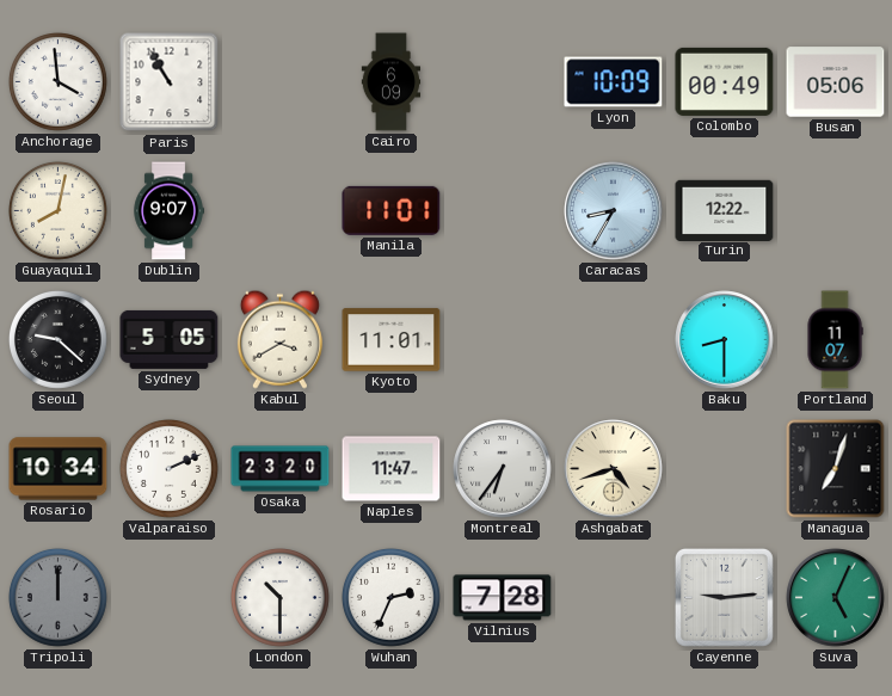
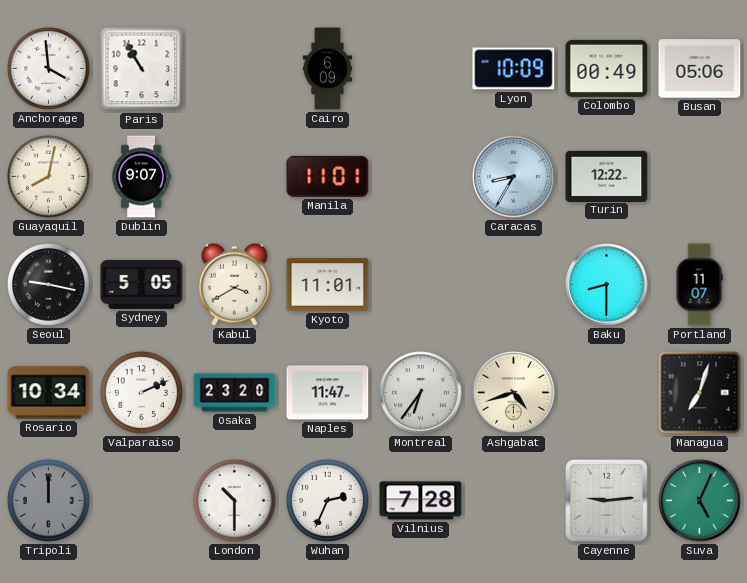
Seoul: 9:22 -> 9:17 (49, 285)
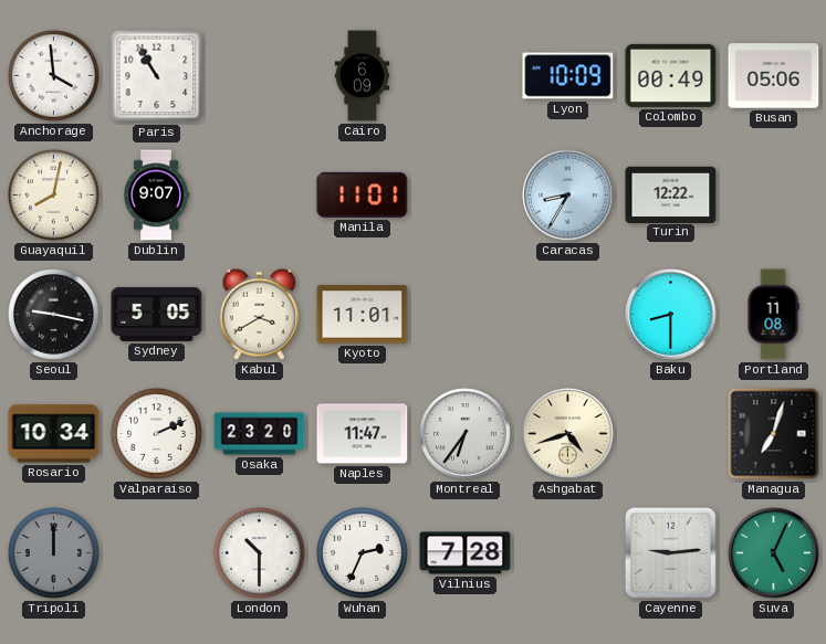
Portland: 11:07 -> 11:08 (773, 315)
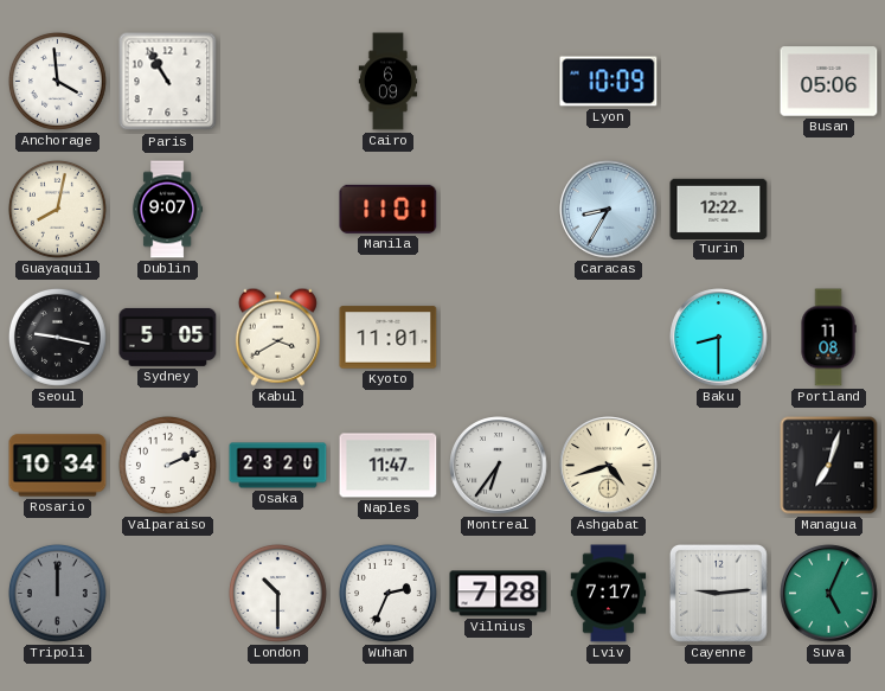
Colombo: 00:49 -> none (671, 75)
Lviv: none -> 7:17 (609, 594)
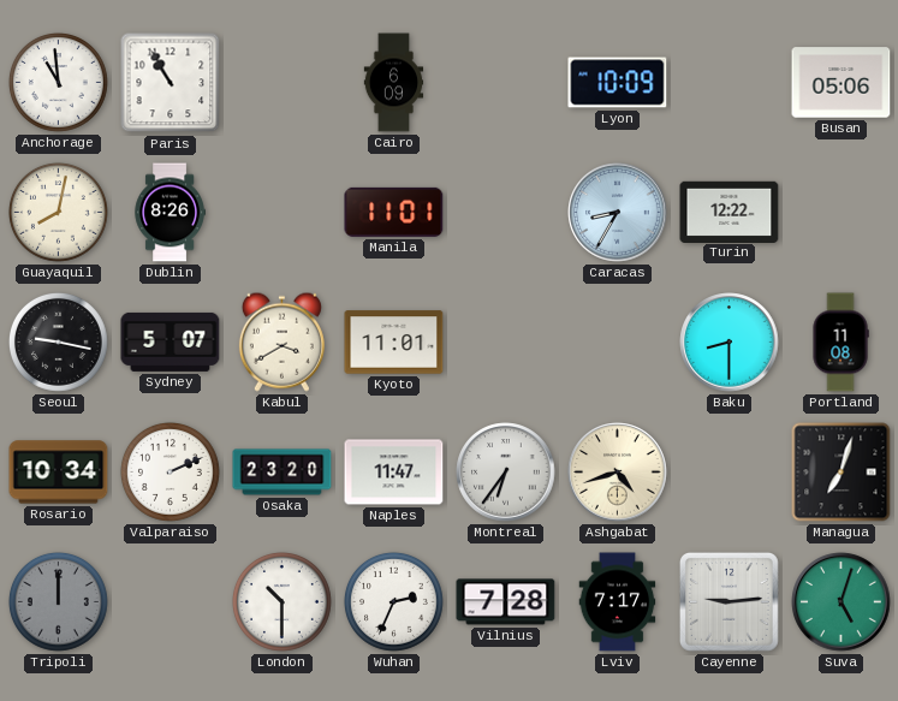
Anchorage: 3:59 -> 10:59 (59, 83)
Dublin: 9:07 -> 8:26 (170, 213)
Sydney: 5:05 -> 5:07 (171, 341)
Suva: 5:04 -> 5:03 (841, 602)
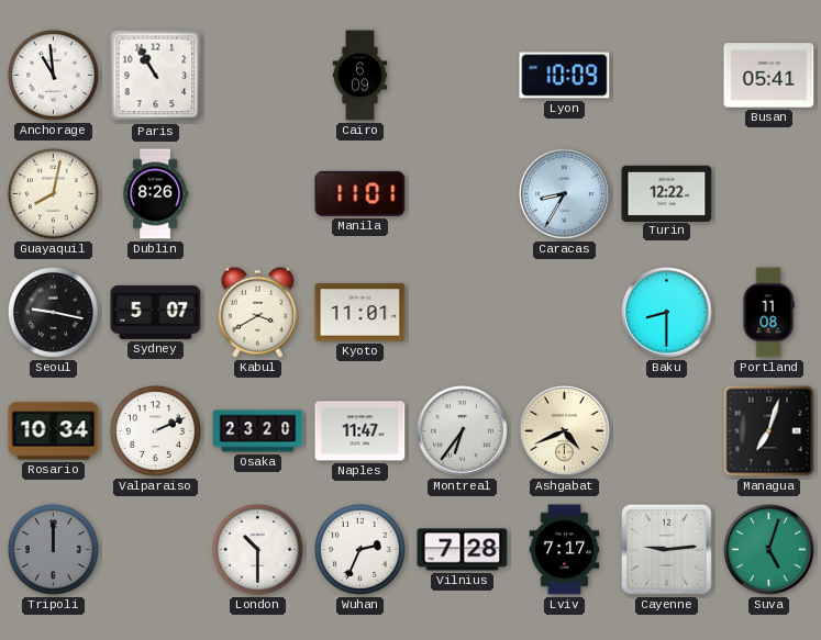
Busan: 05:06 -> 05:41 (769, 76)
Ashgabat: 4:42 -> 4:41 (565, 431)
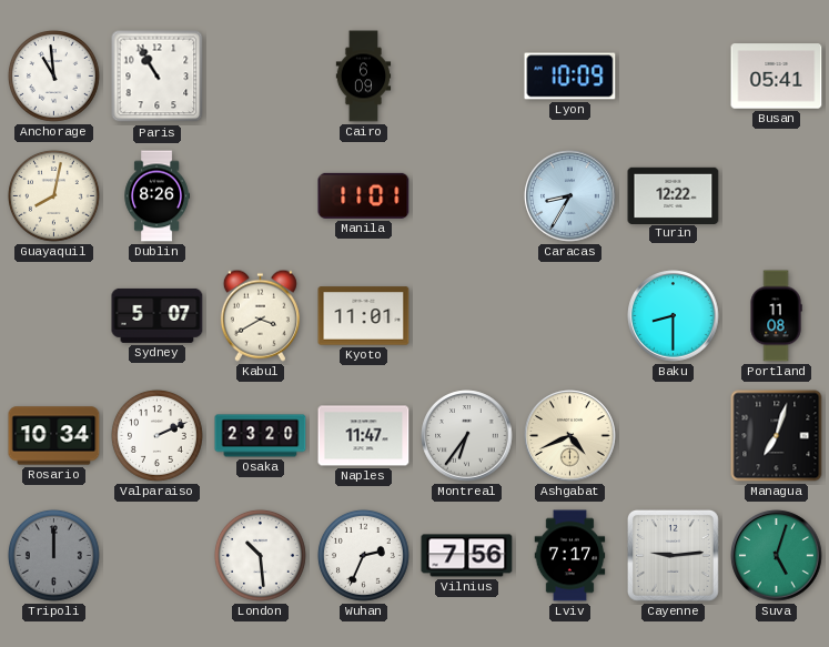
Seoul: 9:17 -> none (54, 313)
London: 10:30 -> 10:29 (261, 556)
Vilnius: 7:28 -> 7:56 (467, 556)
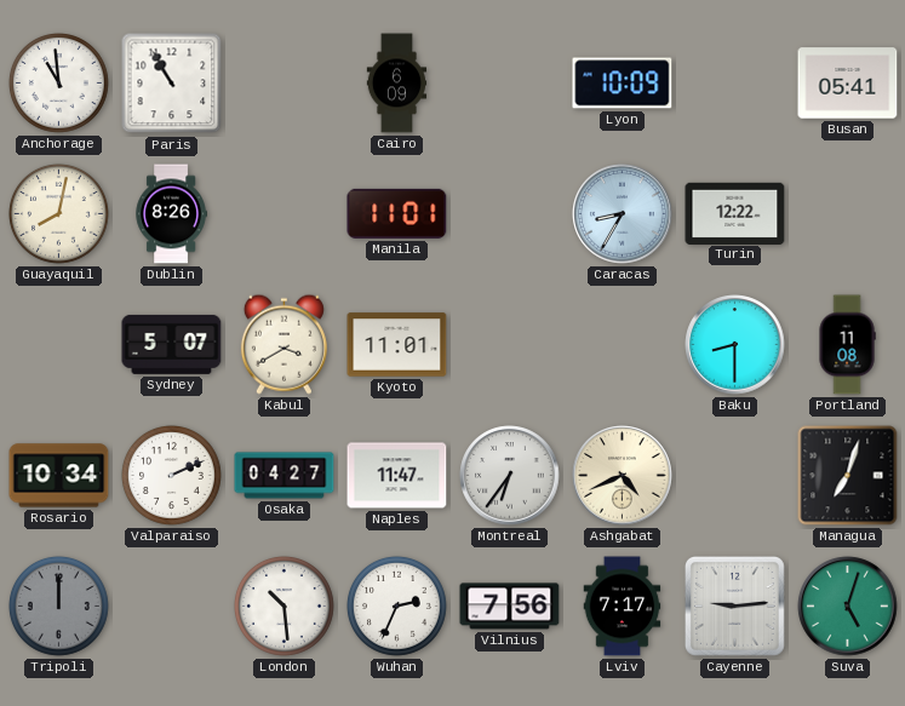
Osaka: 23:20 -> 04:27 (285, 476)
